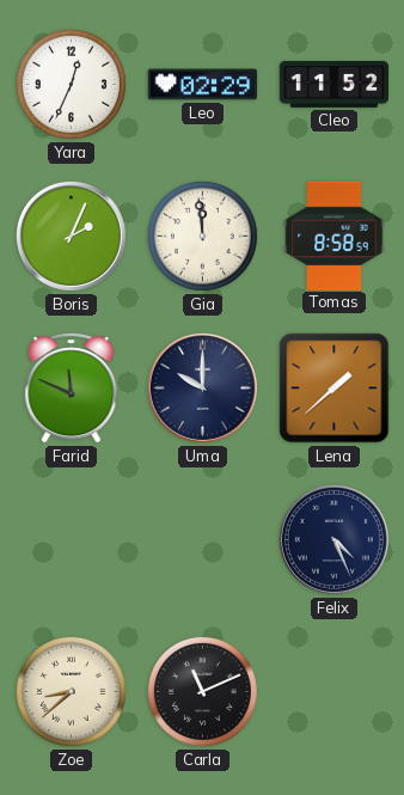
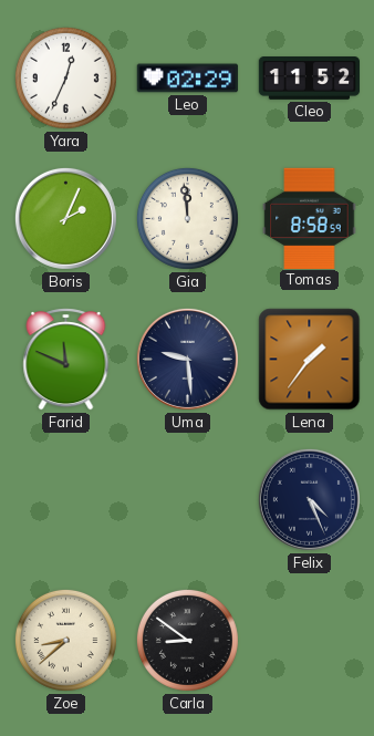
Uma: 10:00 -> 9:29 (187, 359)
Lena: 1:38 -> 1:36 (310, 360)
Carla: 11:11 -> 8:51 (187, 640)
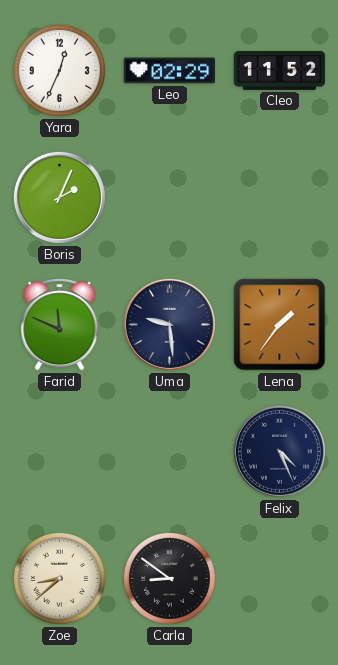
Gia: 11:59 -> none (187, 218)
Tomas: 8:58 -> none (310, 218)
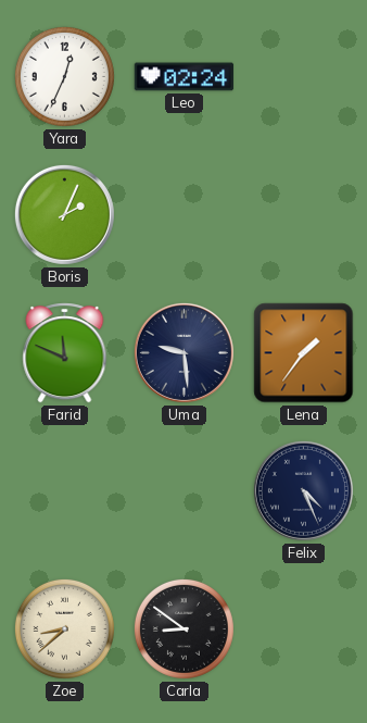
Leo: 02:29 -> 02:24 (185, 77)
Cleo: 11:52 -> none (280, 71)
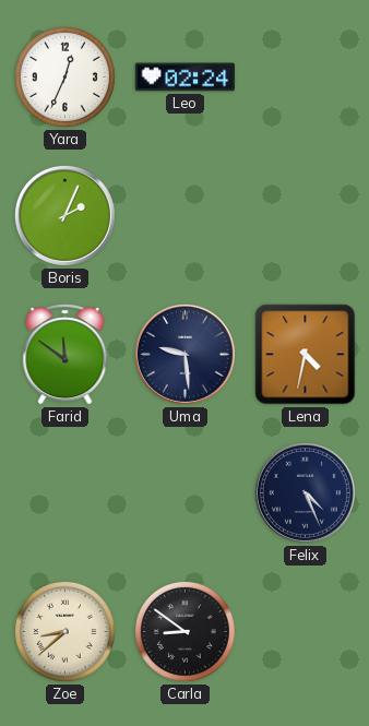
Farid: 11:49 -> 11:51 (66, 355)
Lena: 1:36 -> 4:32 (306, 355)
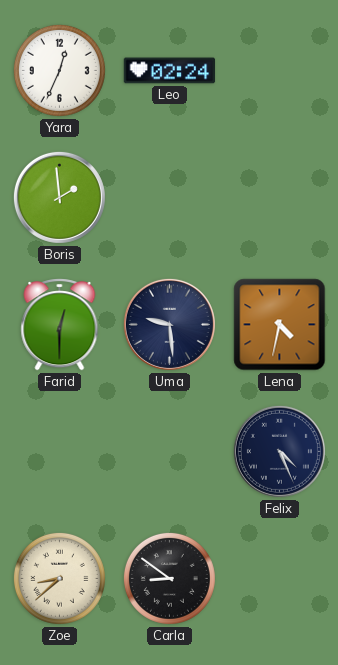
Boris: 2:04 -> 1:59 (59, 197)
Farid: 11:51 -> 12:30 (60, 325)
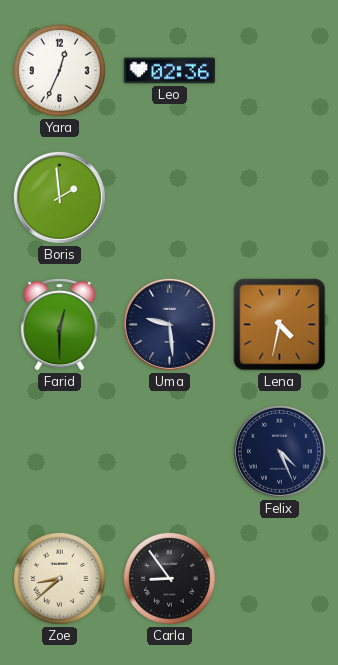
Leo: 02:24 -> 02:36 (170, 71)
Carla: 8:51 -> 8:54 (169, 578)
